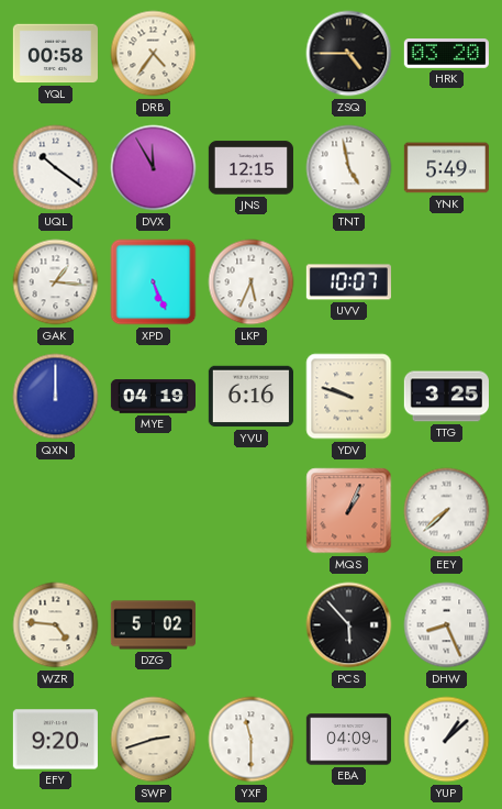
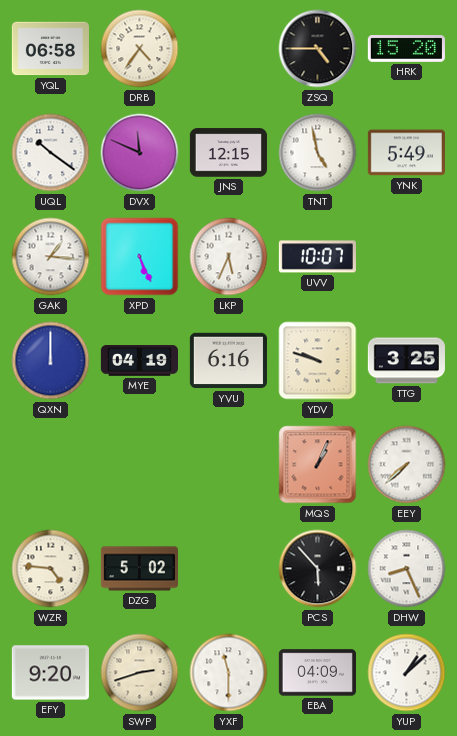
YQL: 00:58 -> 06:58 (50, 49)
HRK: 03:20 -> 15:20 (406, 49)
DVX: 11:55 -> 11:49 (140, 153)
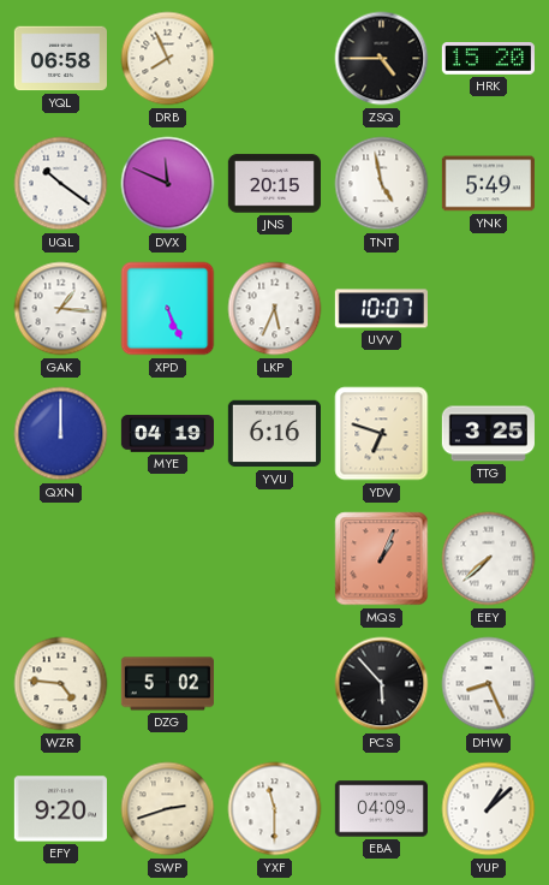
DRB: 4:36 -> 7:56 (168, 59)
JNS: 12:15 -> 20:15 (274, 184)
YDV: 9:48 -> 6:48 (382, 434)
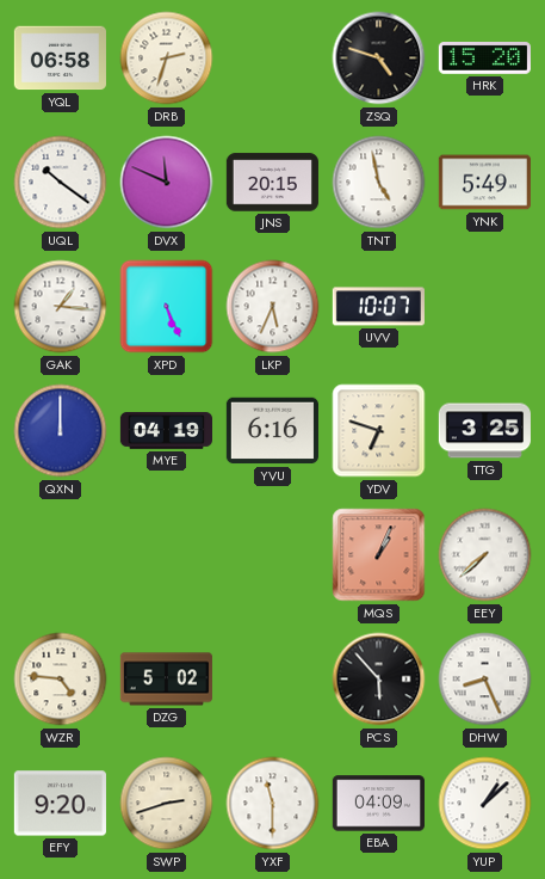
DRB: 7:56 -> 2:33 (167, 59)
ZSQ: 4:45 -> 4:48 (379, 59)
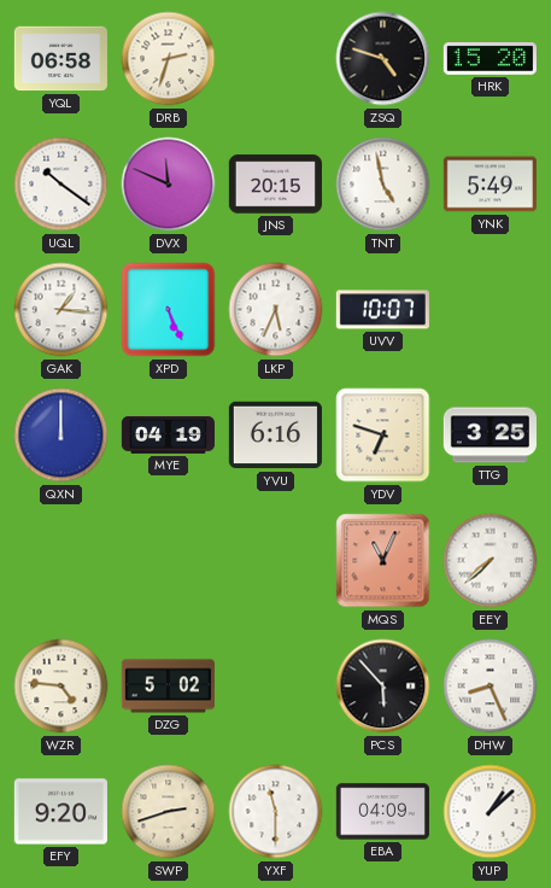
MQS: 1:04 -> 11:04 (383, 561)
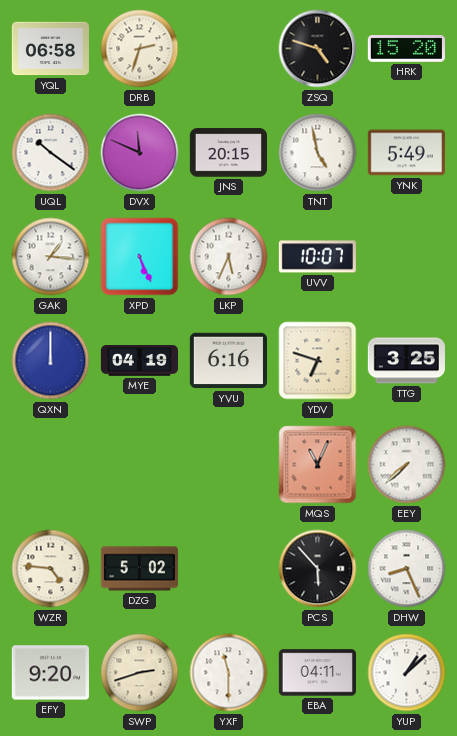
EBA: 04:09 -> 04:11 (317, 673)
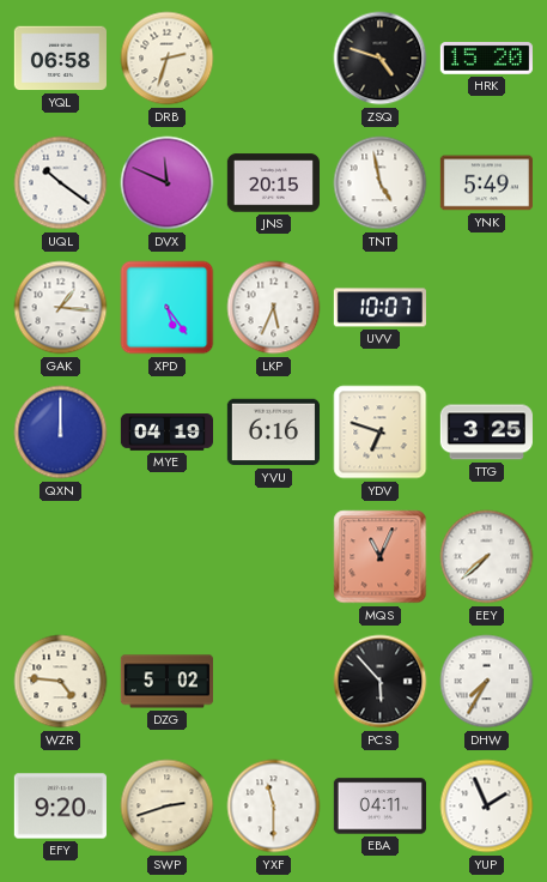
XPD: 5:26 -> 5:24 (168, 308)
DHW: 8:26 -> 7:35 (487, 682)
YUP: 1:08 -> 1:56 (487, 807)
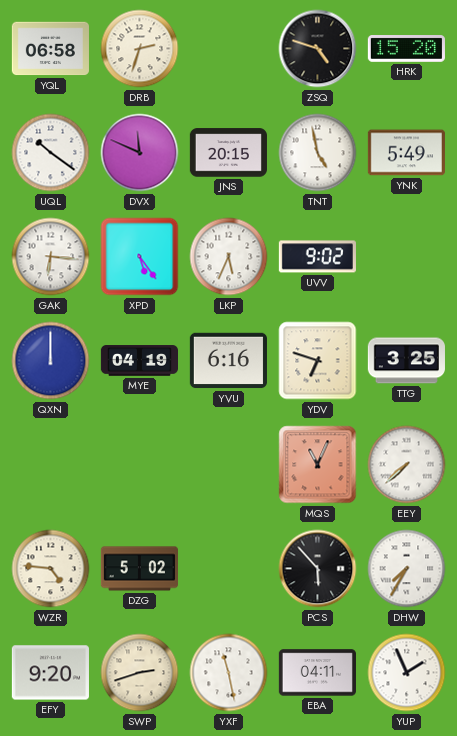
GAK: 1:16 -> 6:16 (51, 257)
UVV: 10:07 -> 9:02 (317, 257)
YXF: 11:30 -> 11:28 (229, 673)
